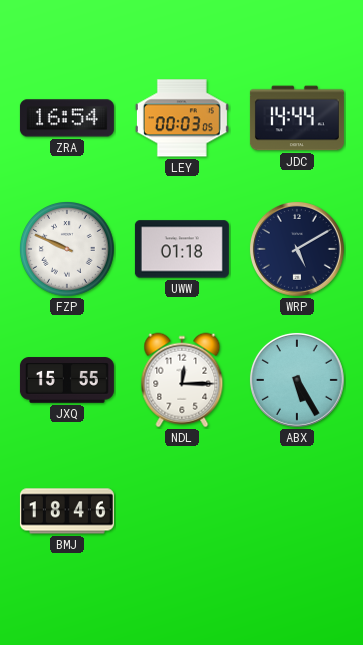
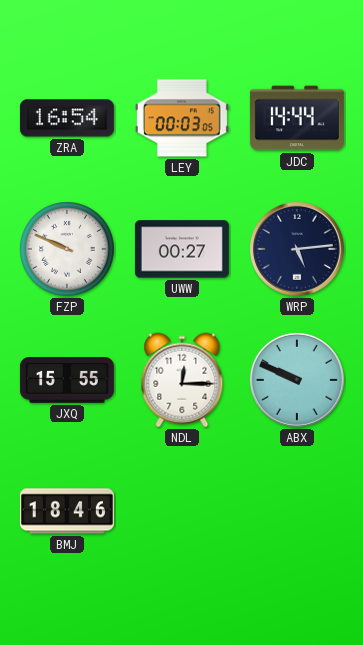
UWW: 01:18 -> 00:27 (182, 249)
WRP: 5:10 -> 5:14 (297, 249)
ABX: 5:25 -> 9:49 (297, 380)
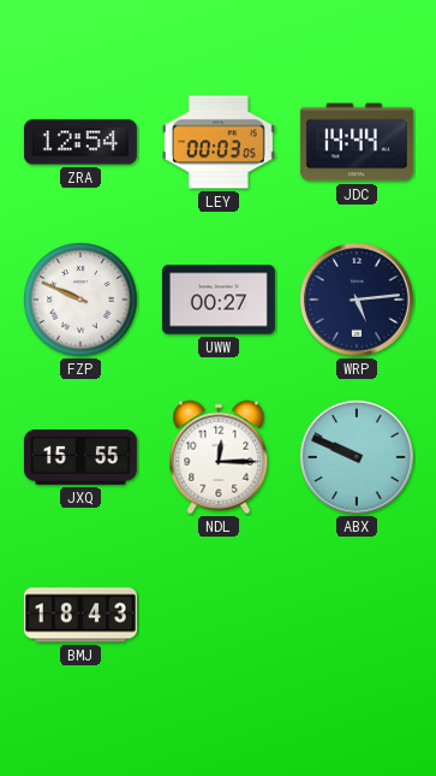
ZRA: 16:54 -> 12:54 (80, 142)
BMJ: 18:46 -> 18:43 (80, 615)
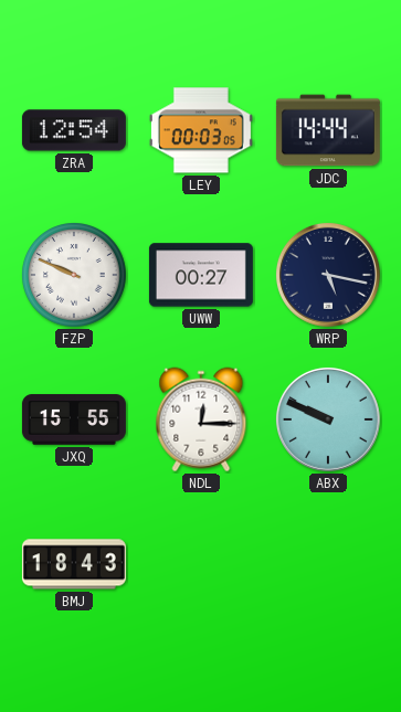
WRP: 5:14 -> 5:17 (328, 275)
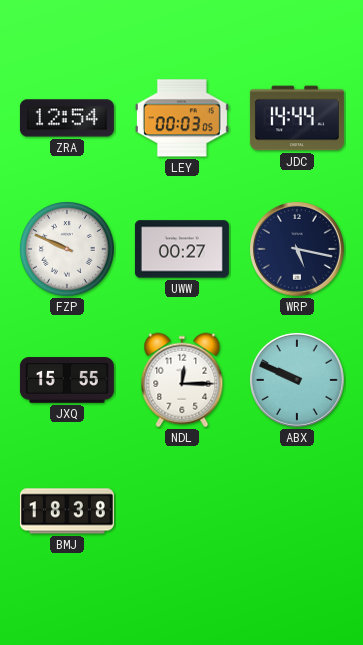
BMJ: 18:43 -> 18:38 (67, 511)
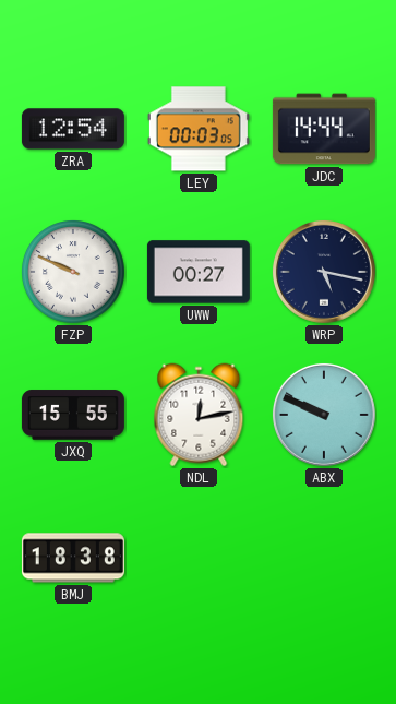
NDL: 12:15 -> 12:13 (199, 415)
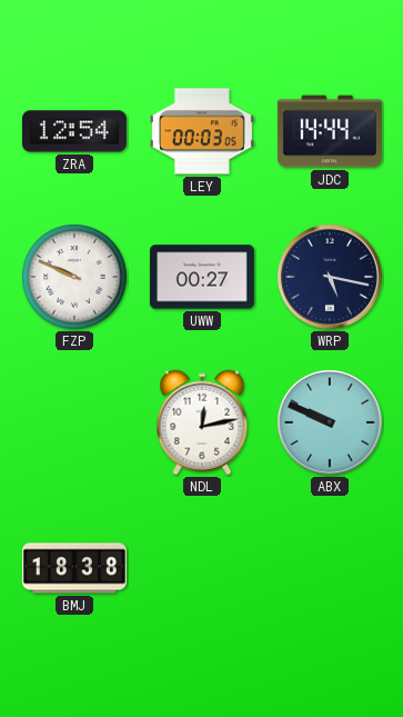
JXQ: 15:55 -> none (73, 415)
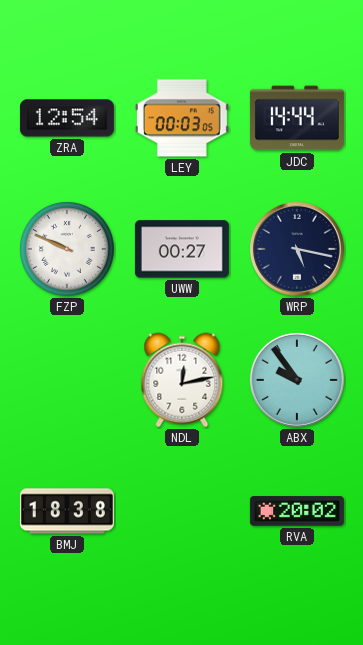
ABX: 9:49 -> 9:54 (297, 380)
RVA: none -> 20:02 (297, 511)
